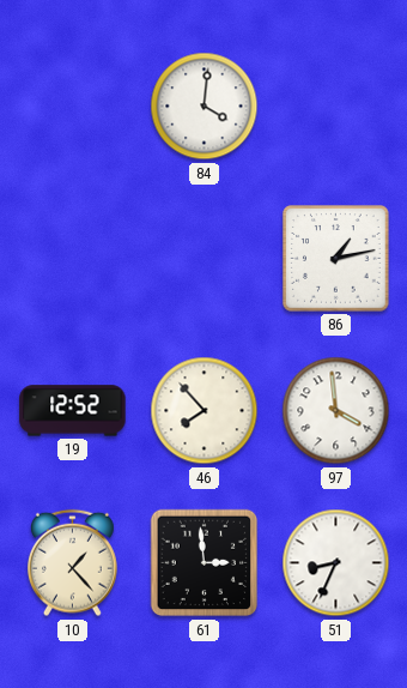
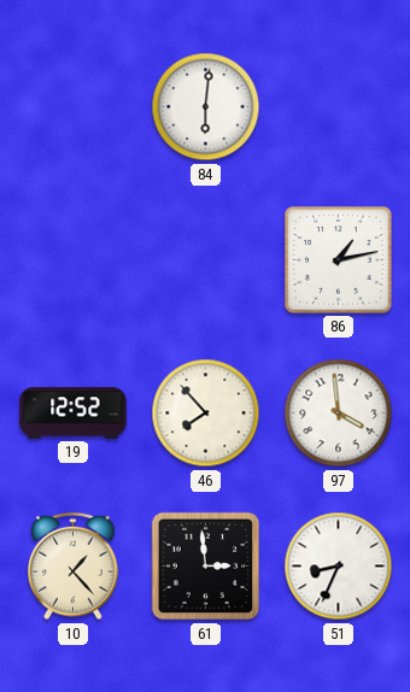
84: 4:01 -> 6:01 (206, 107)
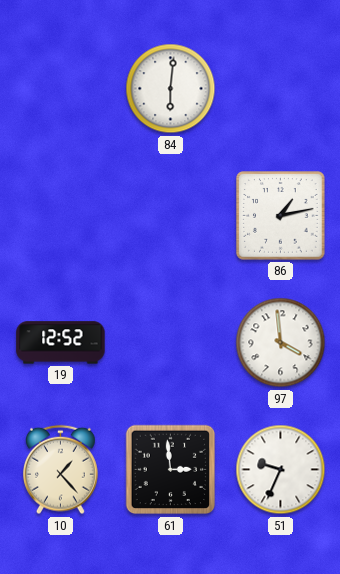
46: 7:53 -> none (206, 414)
51: 8:34 -> 9:34 (281, 470)
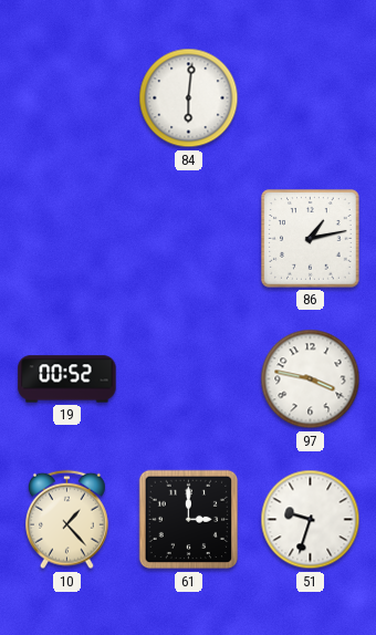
19: 12:52 -> 00:52 (67, 379)
97: 3:59 -> 3:47 (311, 379)
61: 2:59 -> 3:00 (189, 520)
51: 9:34 -> 9:33 (311, 520)
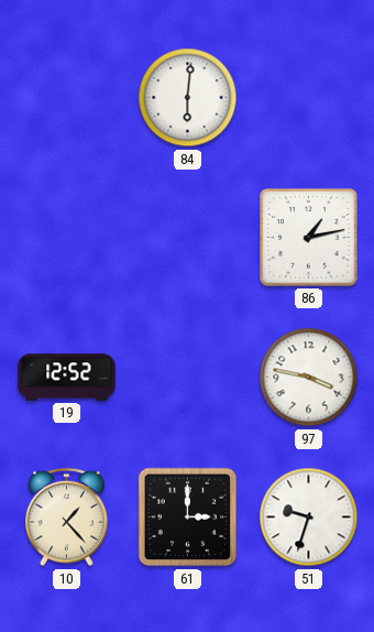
19: 00:52 -> 12:52 (67, 378)
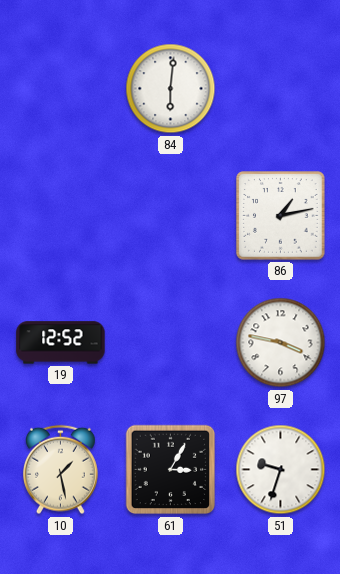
10: 1:23 -> 1:28 (61, 470)
61: 3:00 -> 3:05 (171, 470)
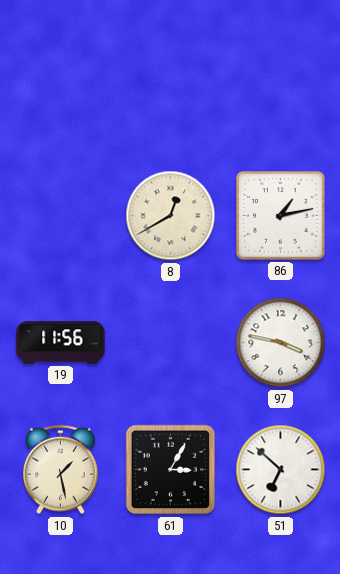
84: 6:01 -> none (171, 89)
8: none -> 12:40 (171, 216)
19: 12:52 -> 11:56 (61, 343)
51: 9:33 -> 6:52 (281, 470)
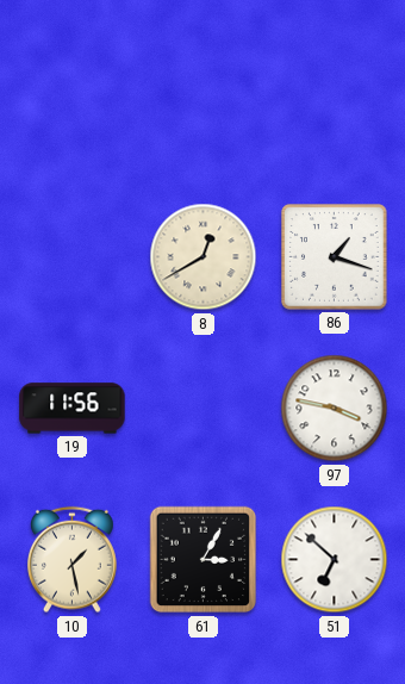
86: 1:13 -> 1:18 (335, 257)
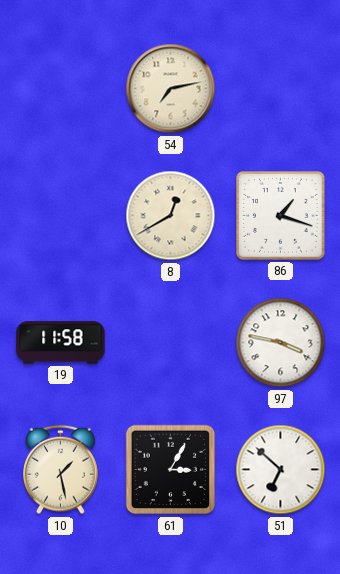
54: none -> 7:13 (171, 89)
19: 11:56 -> 11:58 (61, 343)
